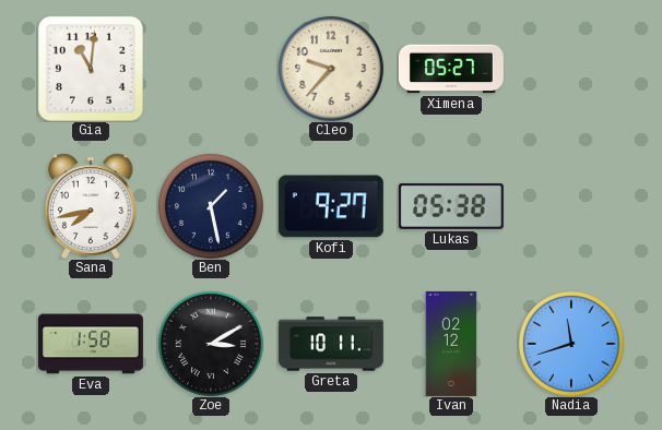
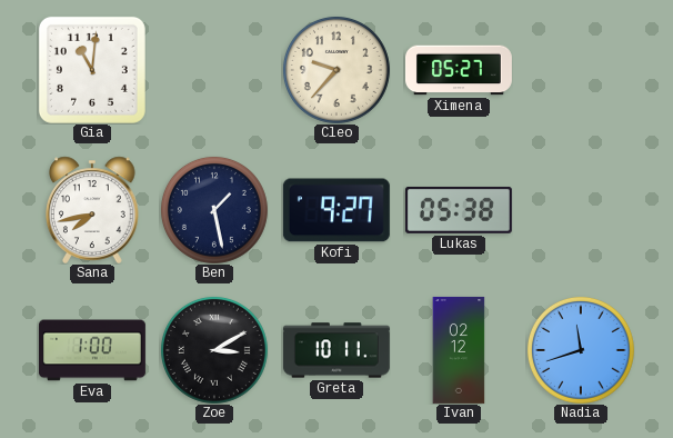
Eva: 1:58 -> 1:00 (92, 350)
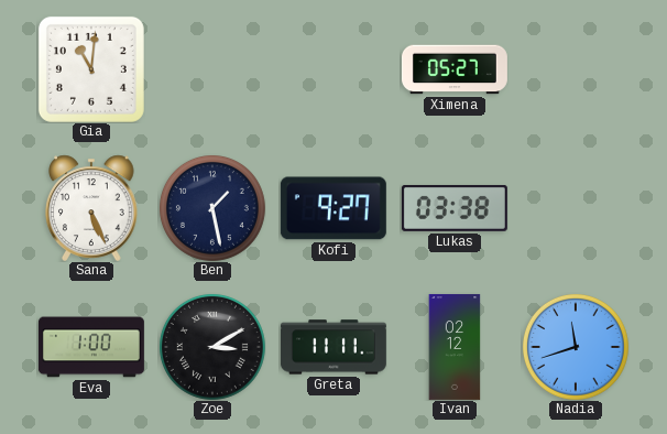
Cleo: 9:37 -> none (336, 70)
Sana: 7:43 -> 5:26 (91, 208)
Lukas: 05:38 -> 03:38 (455, 208)
Greta: 10:11 -> 11:11 (333, 347)
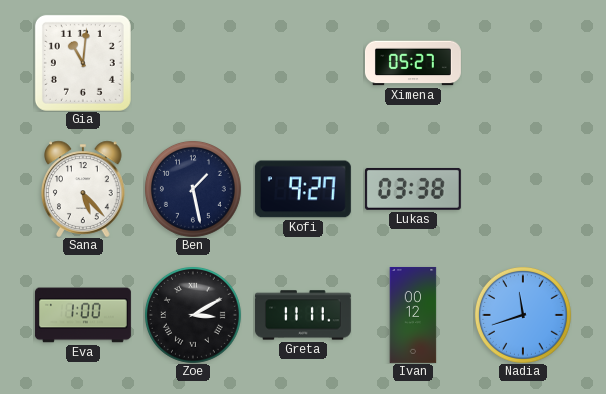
Sana: 5:26 -> 5:23 (83, 189)
Ivan: 02:12 -> 00:12 (413, 315)
